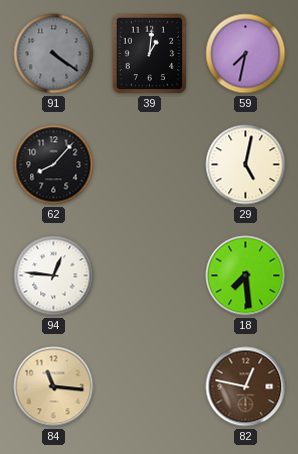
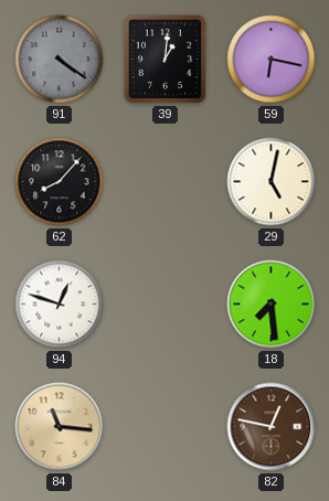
59: 7:32 -> 6:17 (272, 60)
94: 12:46 -> 12:48 (60, 305)
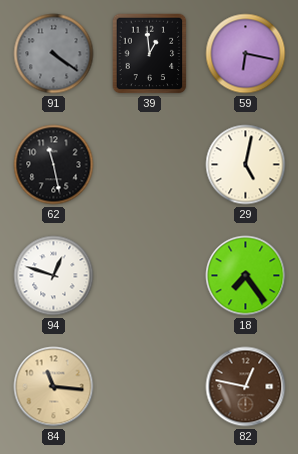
39: 1:01 -> 12:59 (150, 54)
62: 8:07 -> 11:28 (54, 165)
18: 7:29 -> 7:24 (246, 276)
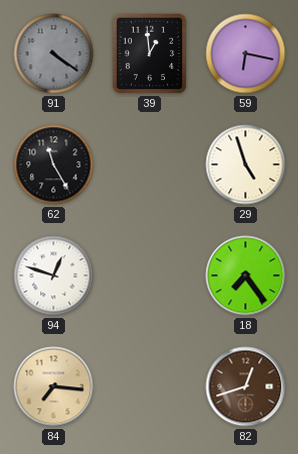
62: 11:28 -> 11:25 (54, 165)
29: 5:02 -> 4:57 (246, 165)
84: 11:16 -> 7:16 (54, 387)
82: 12:47 -> 12:42 (246, 387)
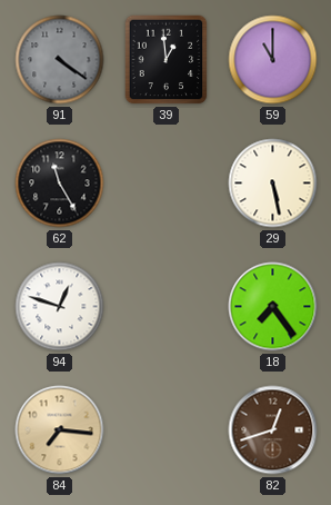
59: 6:17 -> 11:00 (273, 60)
29: 4:57 -> 5:28 (273, 184)
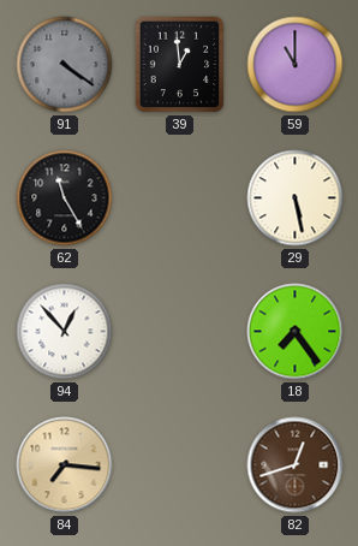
94: 12:48 -> 12:53 (65, 332)
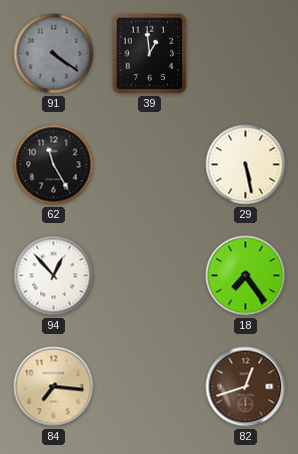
59: 11:00 -> none (296, 65)
